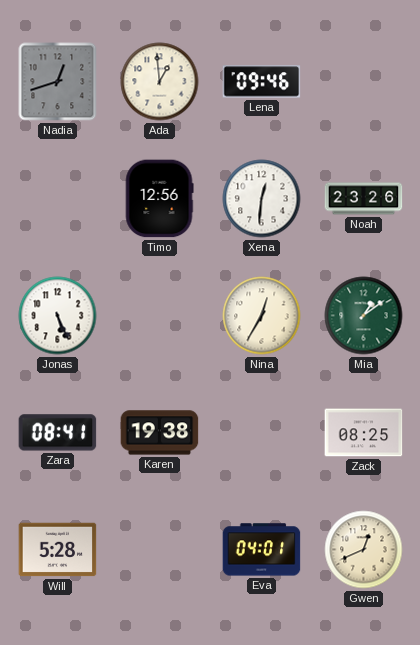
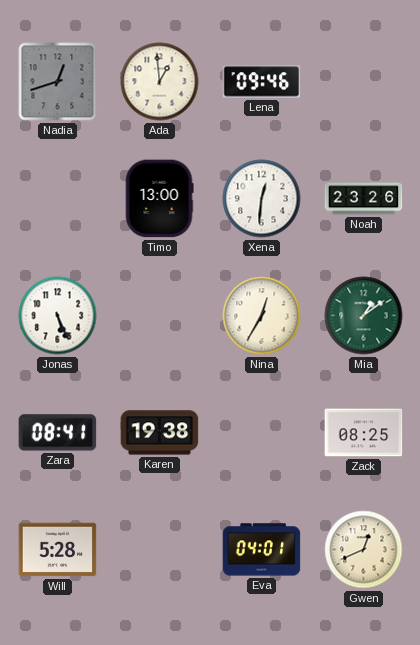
Timo: 12:56 -> 13:00 (159, 199)
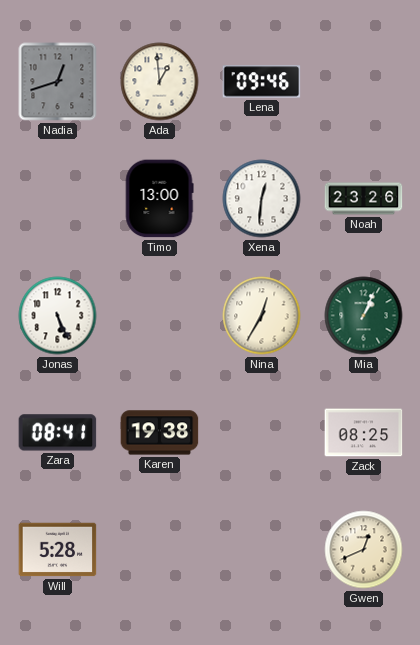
Mia: 1:09 -> 1:04 (364, 316)
Eva: 04:01 -> none (262, 550)
